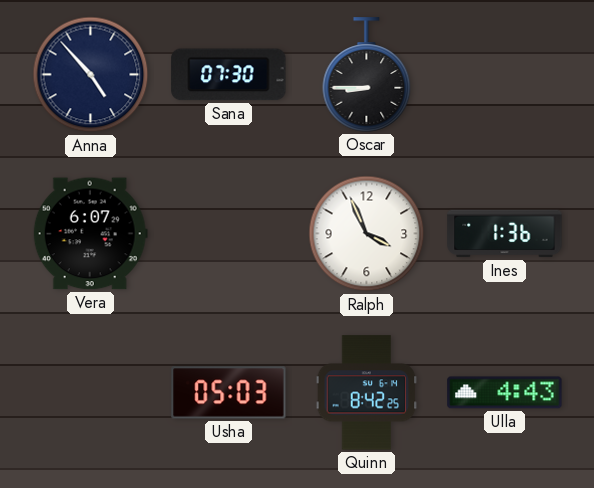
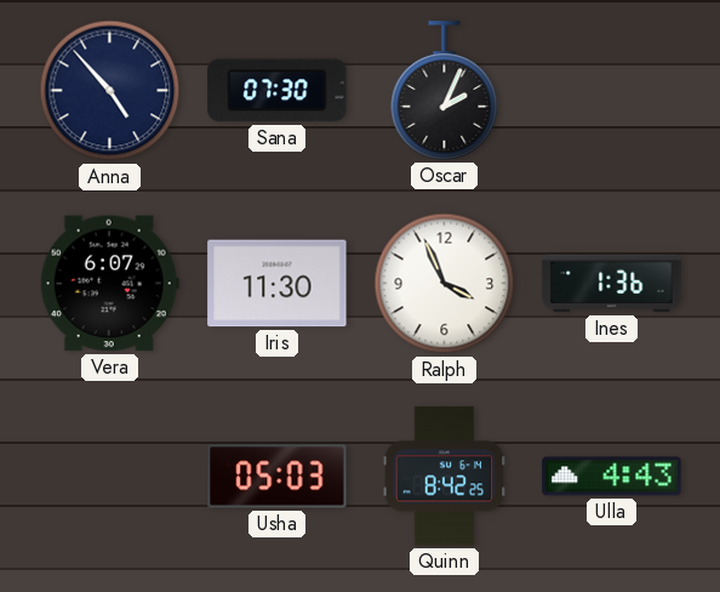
Oscar: 8:45 -> 2:04 (445, 91)
Iris: none -> 11:30 (278, 284)
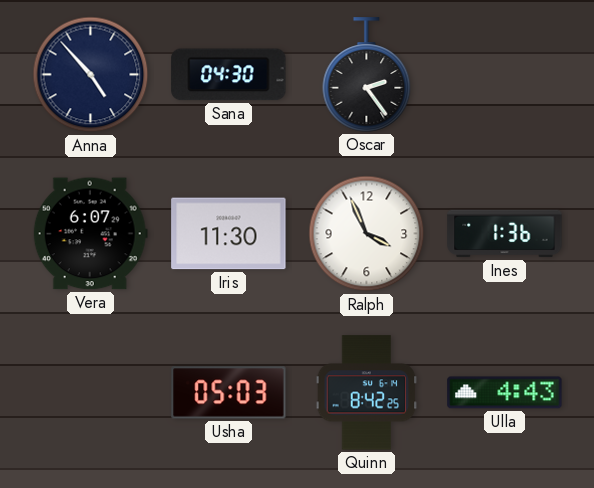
Sana: 07:30 -> 04:30 (229, 75)
Oscar: 2:04 -> 2:24 (367, 75)
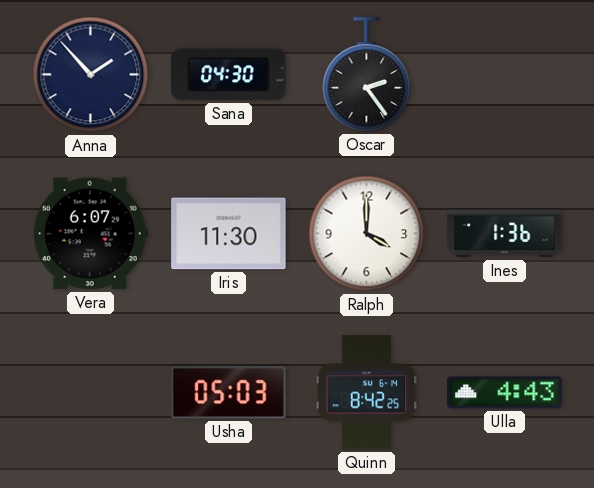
Anna: 4:53 -> 1:53 (91, 75)
Ralph: 3:56 -> 4:00 (367, 234)
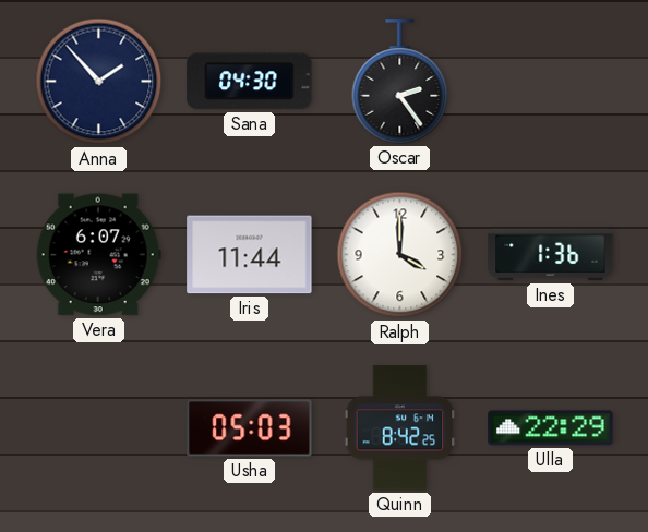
Iris: 11:30 -> 11:44 (250, 255)
Ulla: 4:43 -> 22:29 (551, 428)
